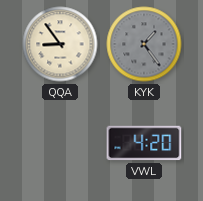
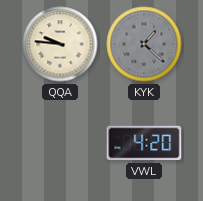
QQA: 8:54 -> 9:46 (60, 44)
KYK: 1:24 -> 1:22 (144, 44)
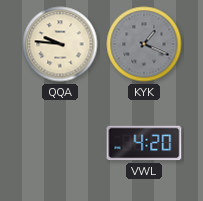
KYK: 1:22 -> 1:19 (144, 44)
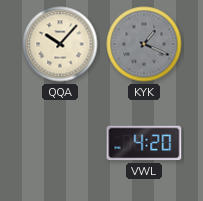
QQA: 9:46 -> 10:07 (60, 44)
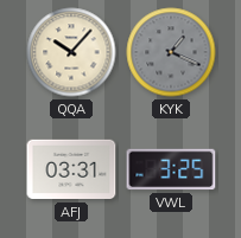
AFJ: none -> 03:31 (71, 169)
VWL: 4:20 -> 3:25 (171, 169)
